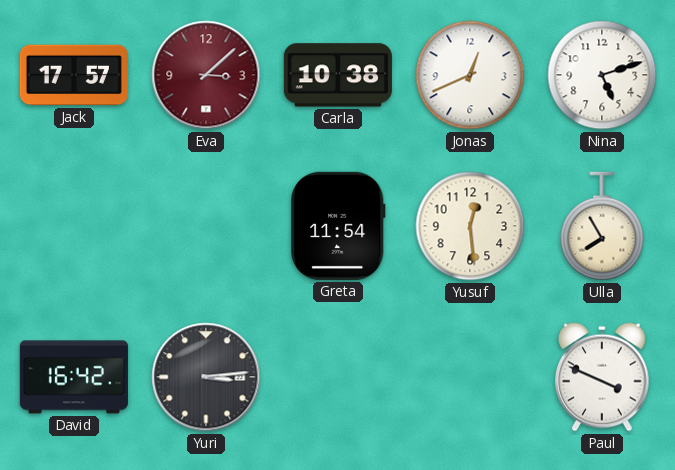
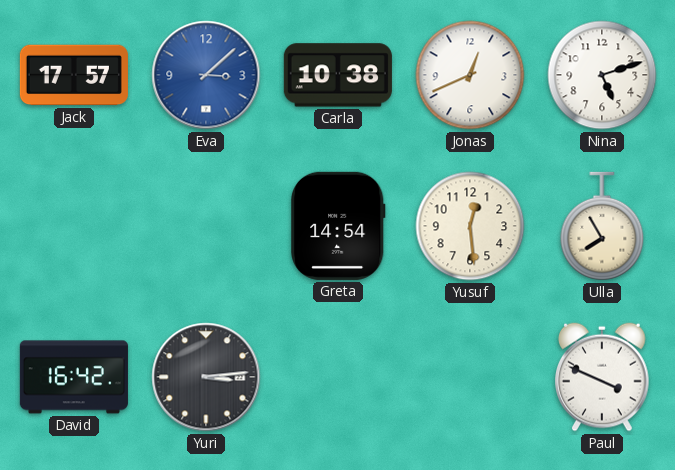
Eva dial: burgundy -> blue (206, 75)
Greta: 11:54 -> 14:54 (339, 226)
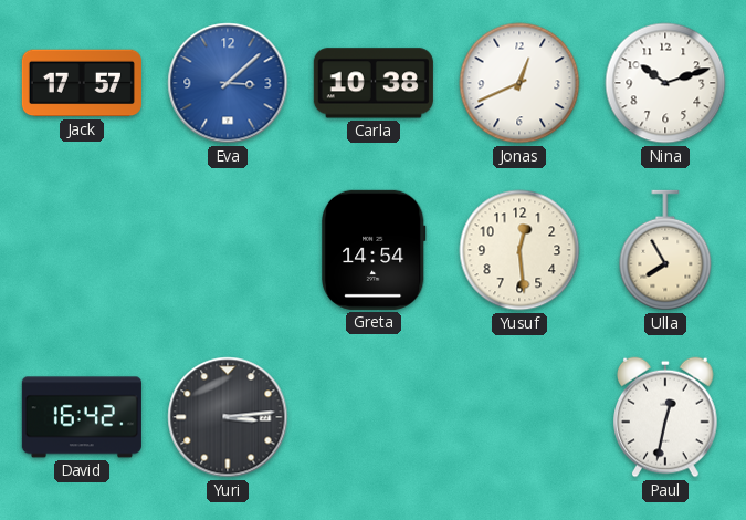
Nina: 5:12 -> 10:12 (665, 83)
Paul: 3:49 -> 12:32 (666, 417)
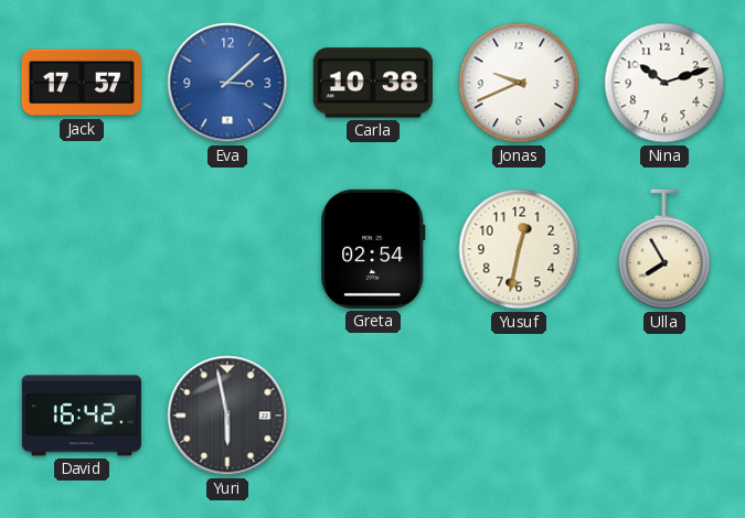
Jonas: 12:41 -> 9:41 (519, 83)
Greta: 14:54 -> 02:54 (374, 249)
Yusuf: 12:29 -> 12:32 (519, 249)
Yuri: 3:14 -> 5:58 (227, 416)
Paul: 12:32 -> none (666, 417)
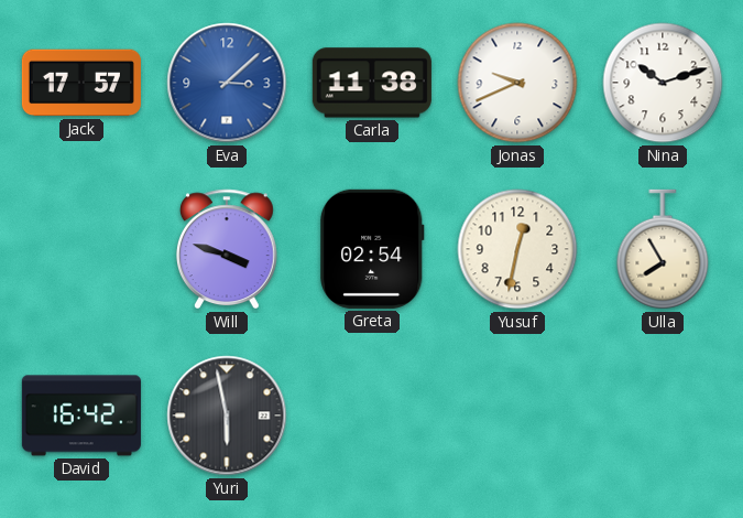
Carla: 10:38 -> 11:38 (372, 83)
Will: none -> 3:48 (227, 249)
